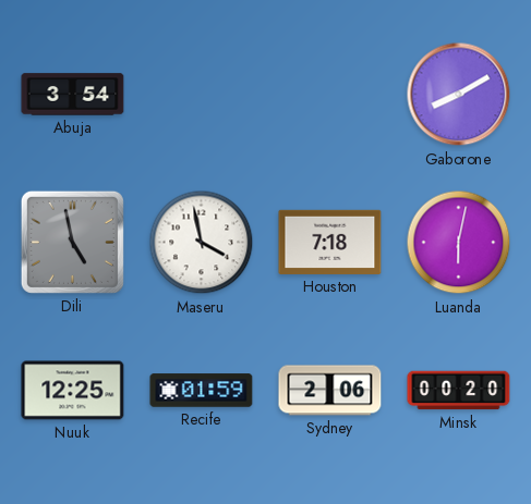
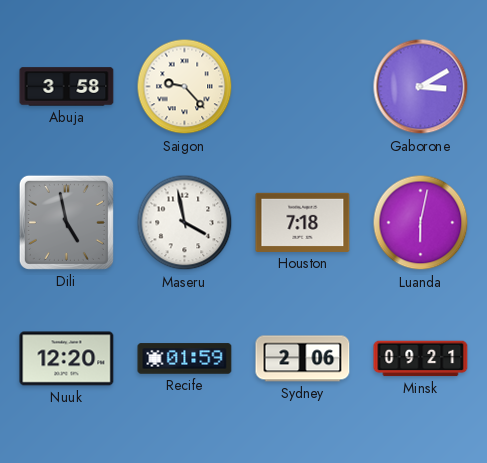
Abuja: 3:54 -> 3:58 (67, 87)
Saigon: none -> 9:23 (185, 87)
Gaborone: 8:10 -> 3:10 (421, 87)
Nuuk: 12:25 -> 12:20 (67, 359)
Minsk: 00:20 -> 09:21 (421, 359)
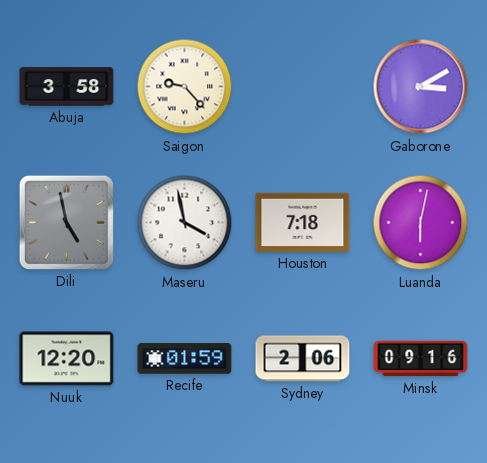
Minsk: 09:21 -> 09:16 (421, 359)
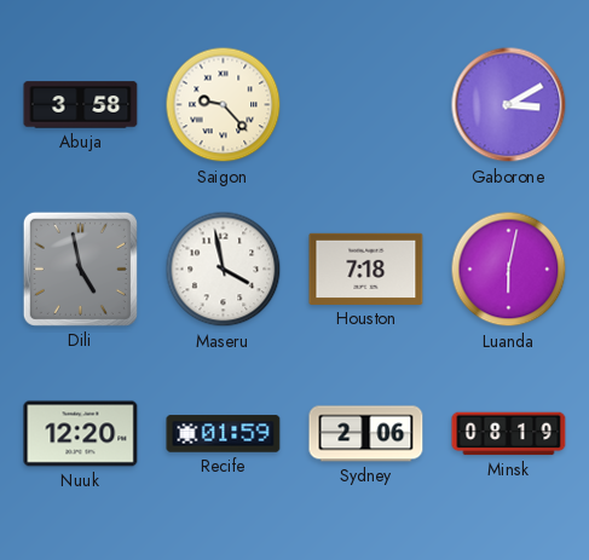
Minsk: 09:16 -> 08:19 (509, 434)
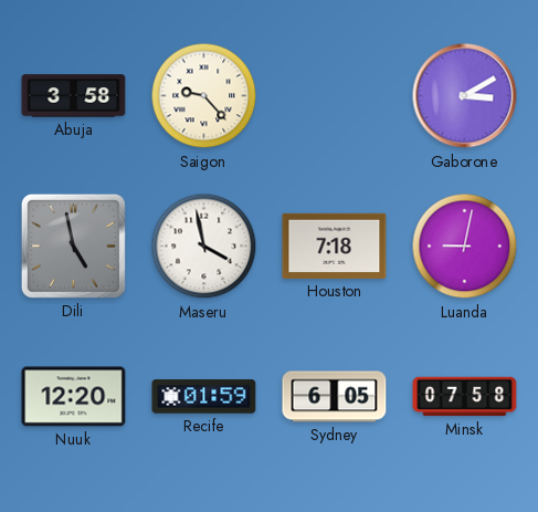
Luanda: 6:02 -> 9:02 (465, 247)
Sydney: 2:06 -> 6:05 (335, 397)
Minsk: 08:19 -> 07:58 (465, 397)
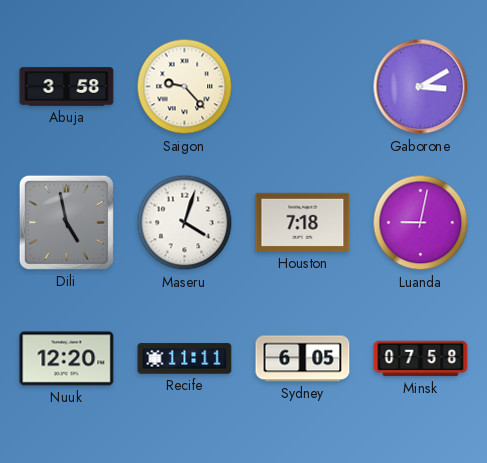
Maseru: 3:58 -> 4:03 (185, 223)
Recife: 01:59 -> 11:11 (185, 359)
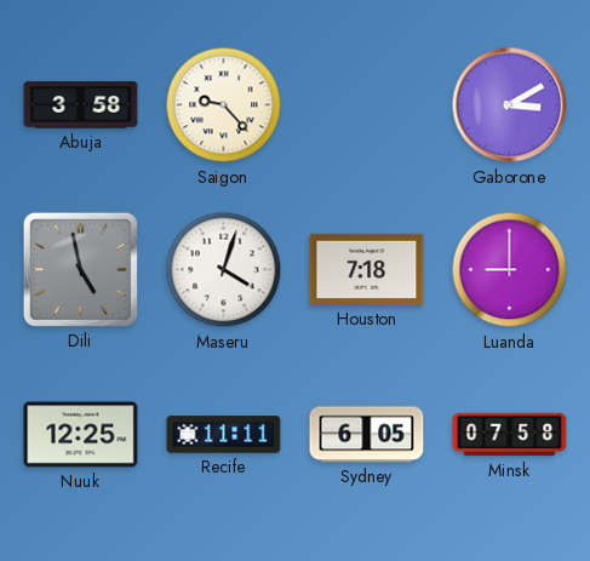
Luanda: 9:02 -> 9:00 (510, 270)
Nuuk: 12:20 -> 12:25 (81, 435)
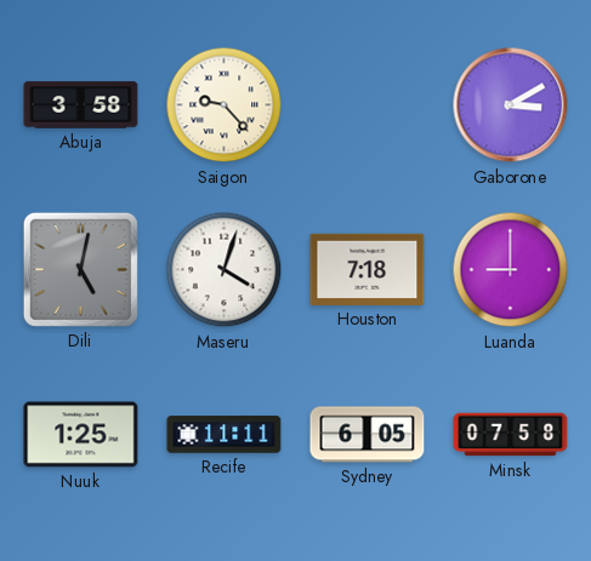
Dili: 4:58 -> 5:02 (80, 269)
Nuuk: 12:25 -> 1:25 (81, 435)
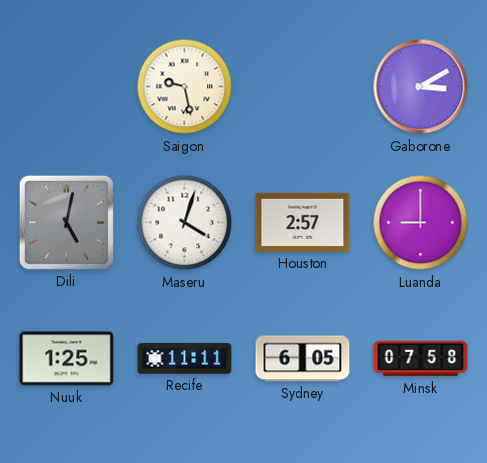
Abuja: 3:58 -> none (81, 105)
Saigon: 9:23 -> 9:28 (185, 87)
Houston: 7:18 -> 2:57 (303, 222)
